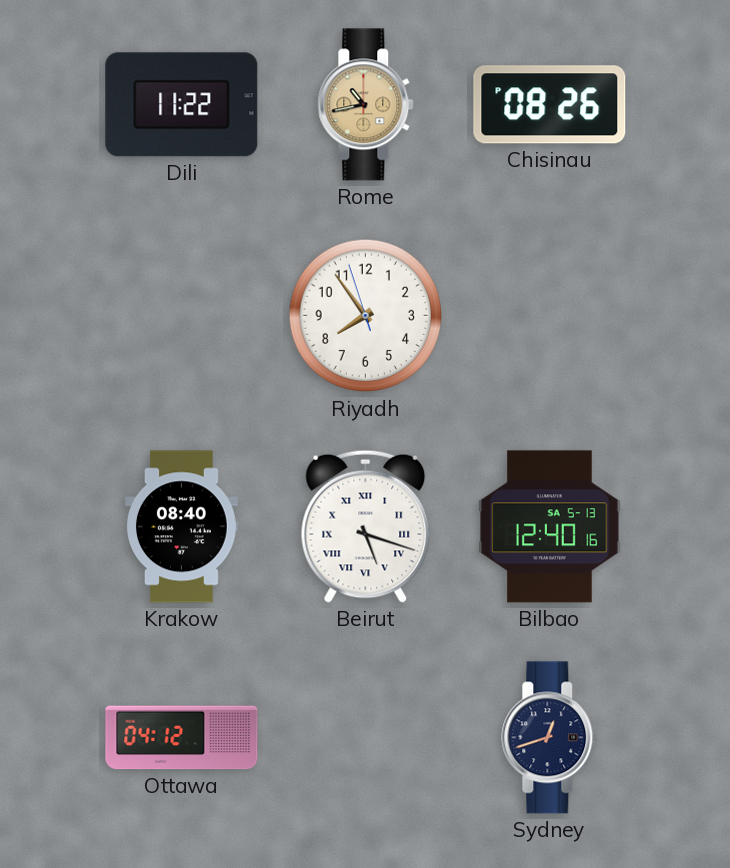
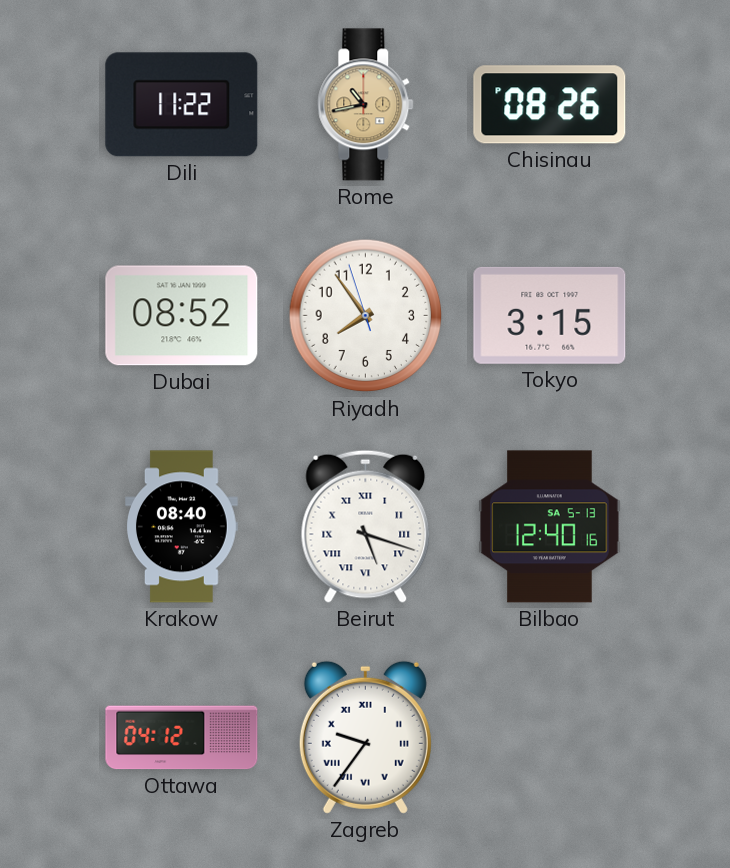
Dubai: none -> 08:52 (182, 316)
Tokyo: none -> 3:15 (550, 315)
Zagreb: none -> 9:36 (365, 737)
Sydney: 12:42 -> none (550, 738)
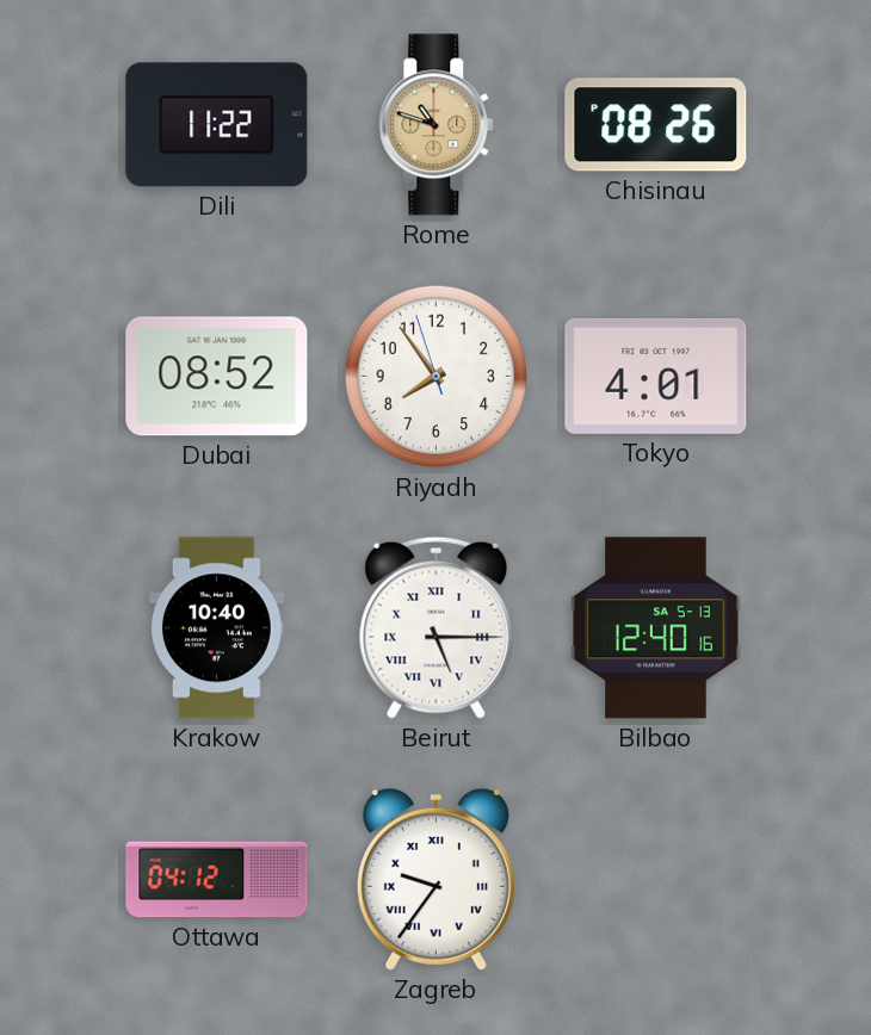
Rome: 10:43 -> 10:48 (437, 125)
Tokyo: 3:15 -> 4:01 (656, 376)
Krakow: 08:40 -> 10:40 (217, 628)
Beirut: 5:18 -> 5:15 (437, 627)
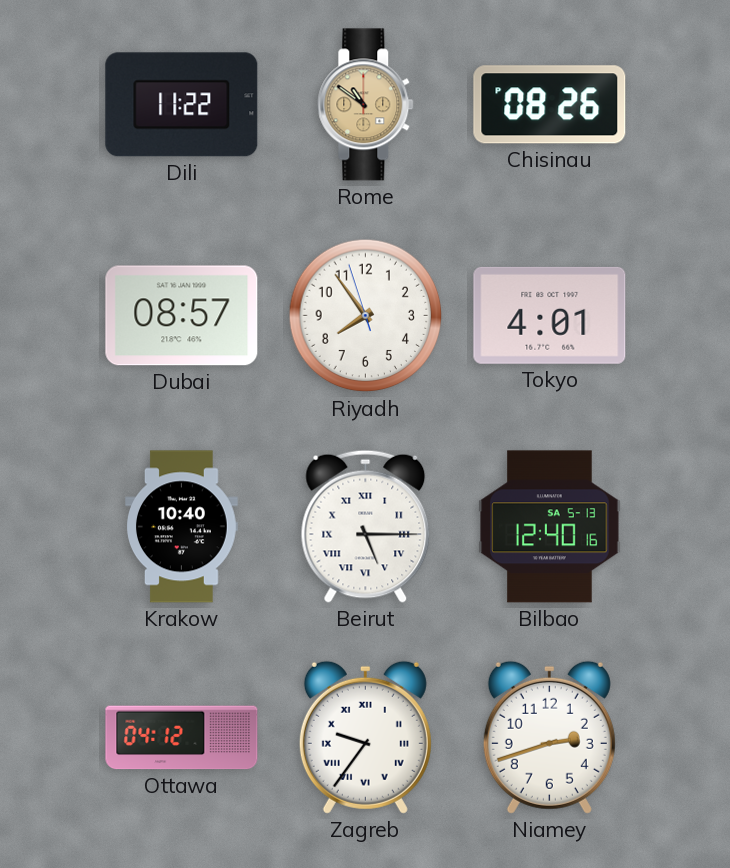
Rome: 10:48 -> 10:51 (366, 105)
Dubai: 08:52 -> 08:57 (182, 316)
Niamey: none -> 2:42 (549, 737)
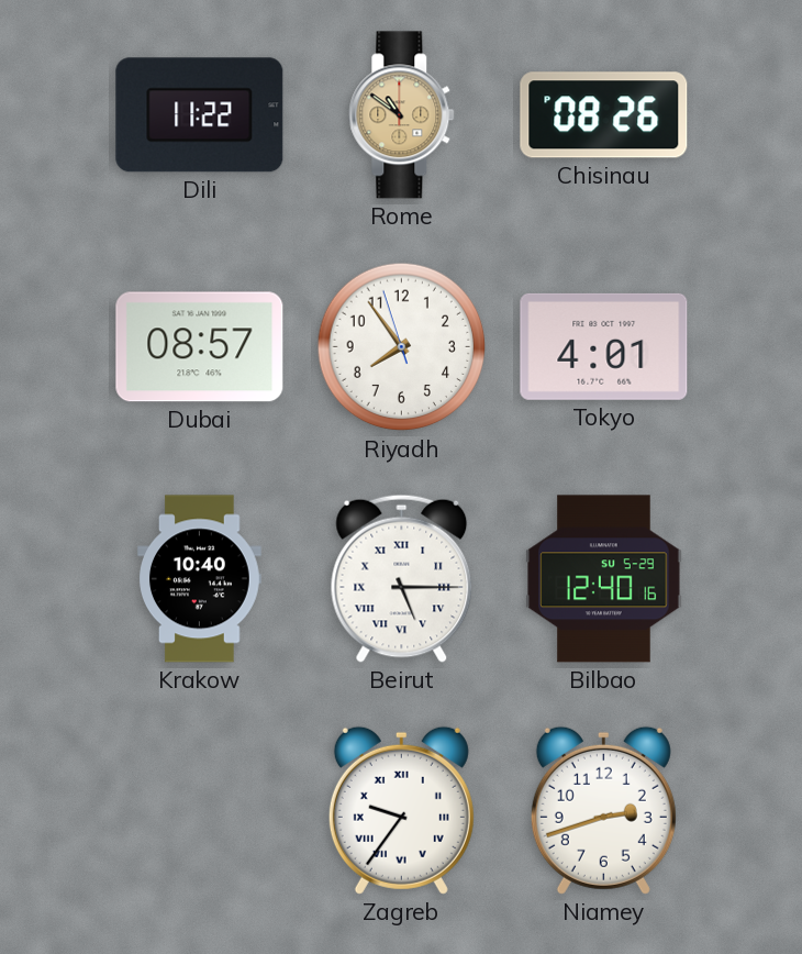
Bilbao date: SA 5-13 -> SU 5-29 (604, 579)
Ottawa: 04:12 -> none (182, 738)
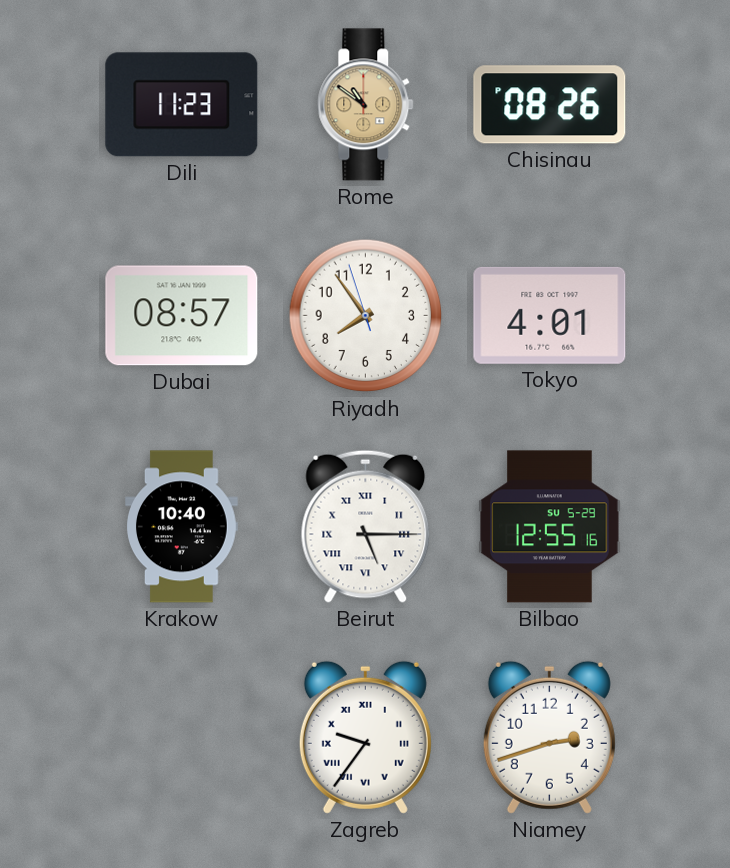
Dili: 11:22 -> 11:23 (182, 105)
Bilbao: 12:40 -> 12:55 (550, 527)
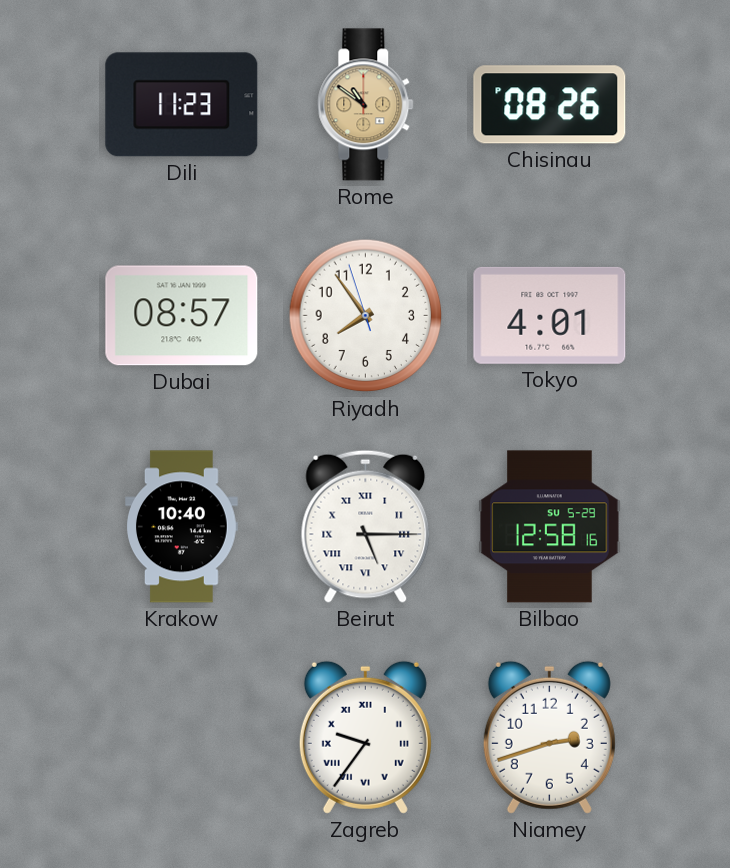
Bilbao: 12:55 -> 12:58 (550, 527)
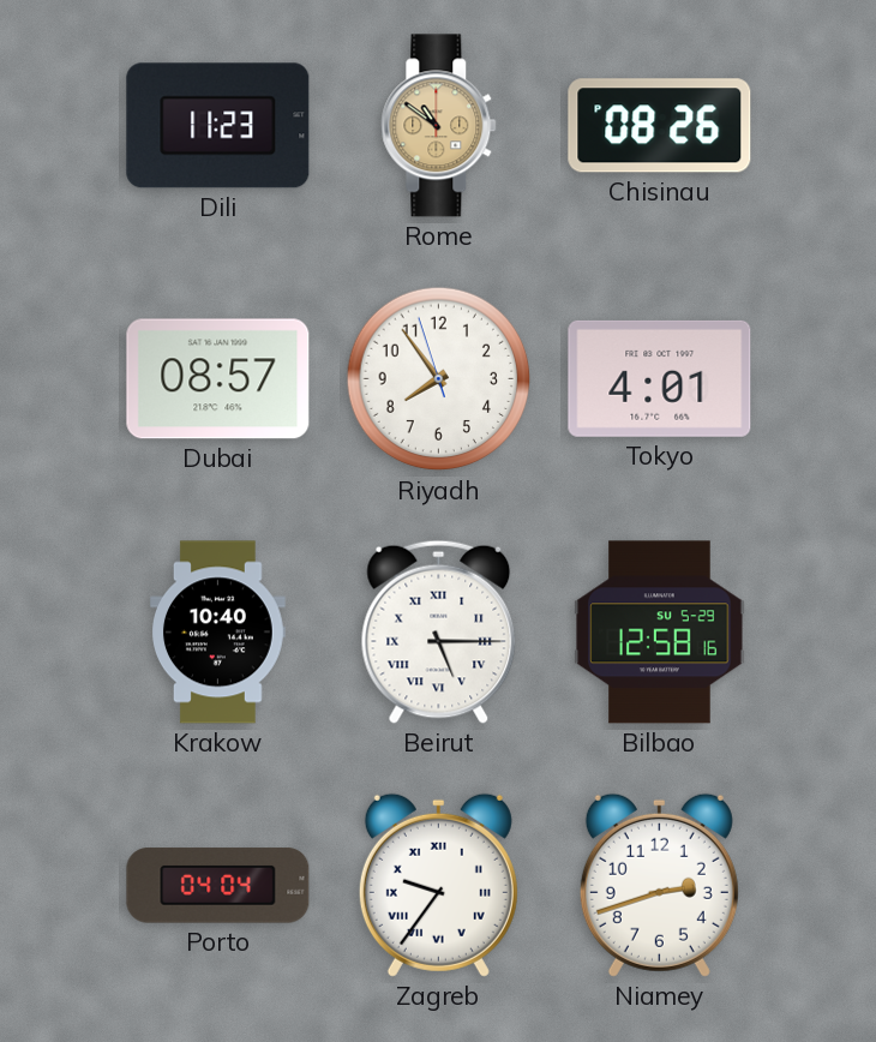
Porto: none -> 04:04 (218, 886)
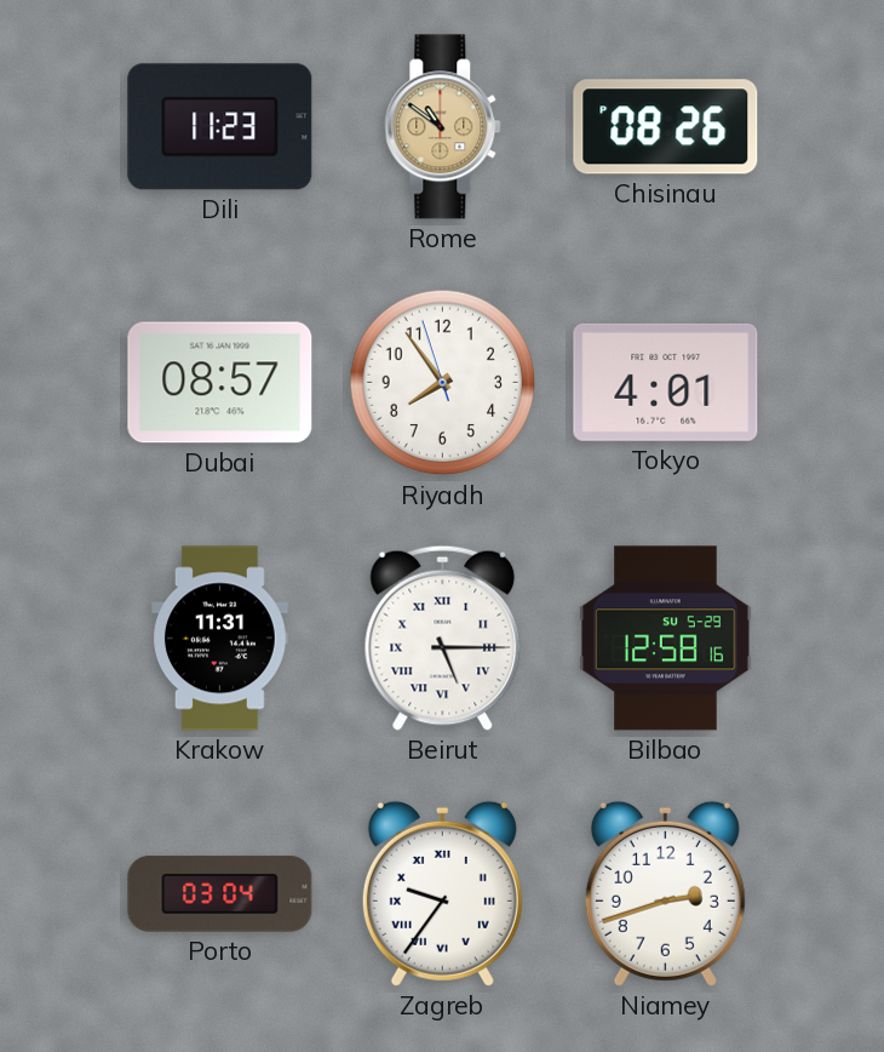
Krakow: 10:40 -> 11:31 (220, 639)
Porto: 04:04 -> 03:04 (220, 894)
